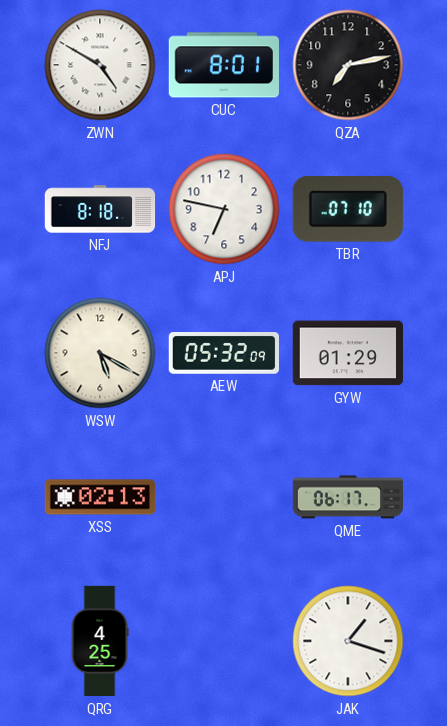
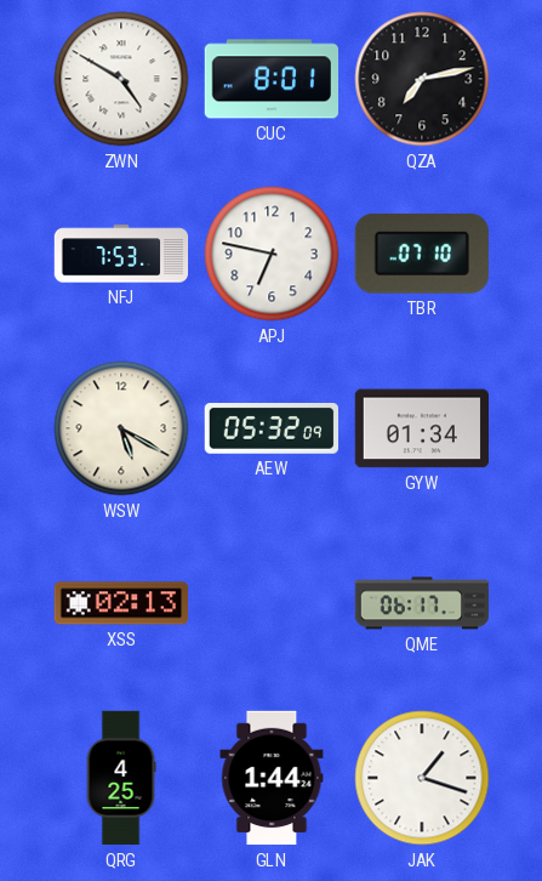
NFJ: 8:18 -> 7:53 (121, 254)
GYW: 01:29 -> 01:34 (421, 428)
GLN: none -> 1:44 (272, 778)
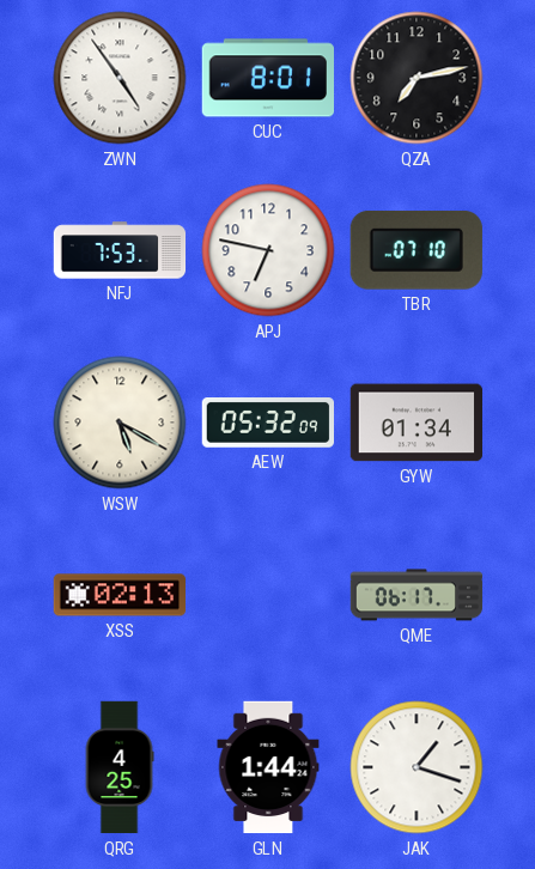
ZWN: 4:50 -> 4:54 (120, 78)
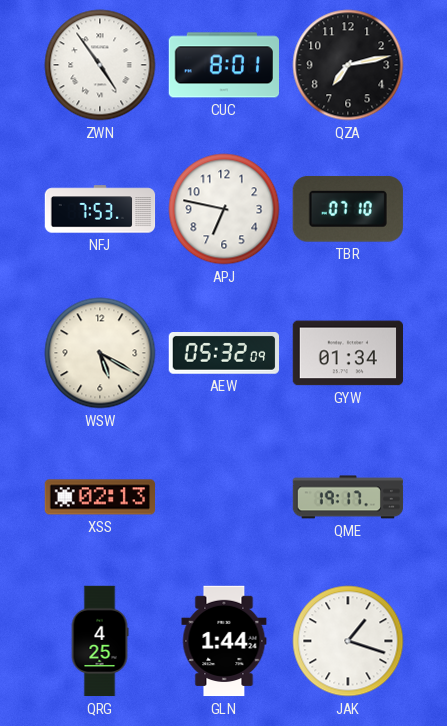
QME: 06:17 -> 19:17 (348, 497)
